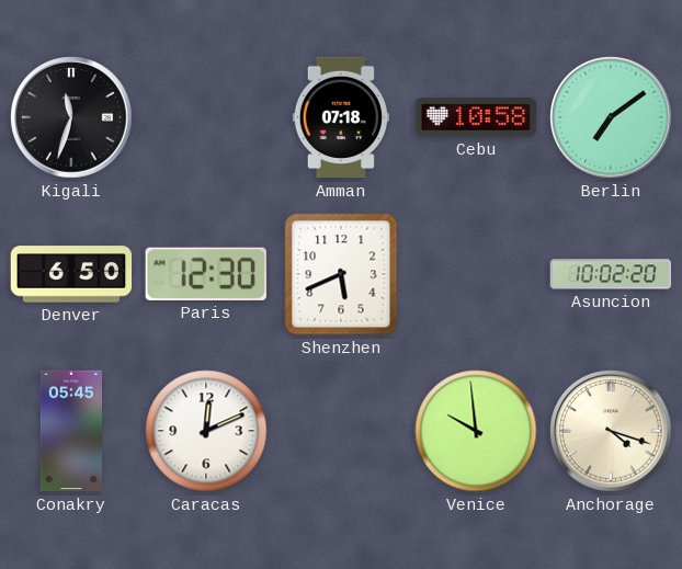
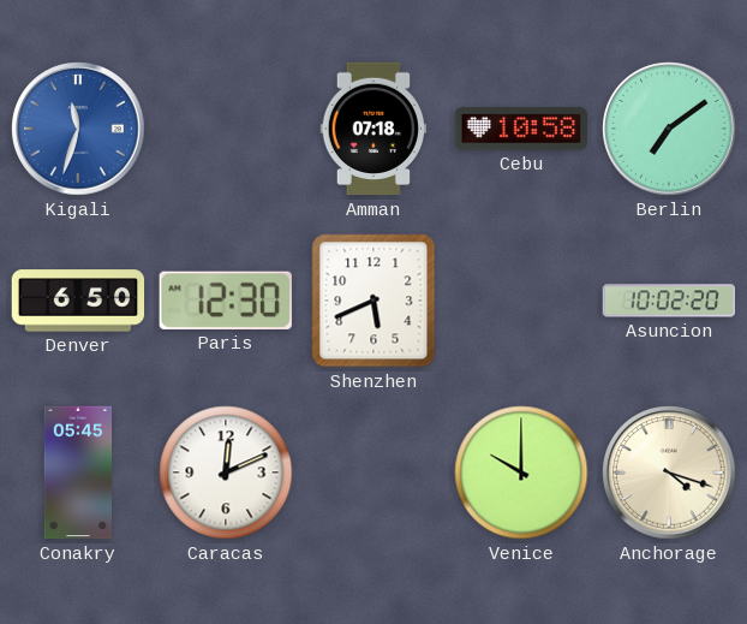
Kigali dial: black -> blue (78, 129)
Venice: 9:59 -> 10:00 (521, 473)
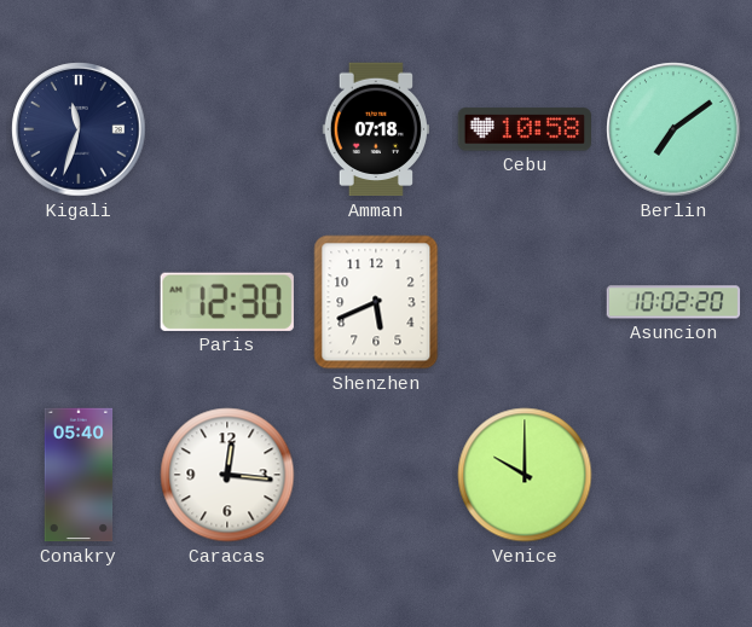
Kigali dial: blue -> navy (79, 129)
Denver: 6:50 -> none (78, 301)
Conakry: 05:45 -> 05:40 (79, 475)
Caracas: 12:11 -> 12:16 (227, 475)
Anchorage: 4:18 -> none (669, 473)
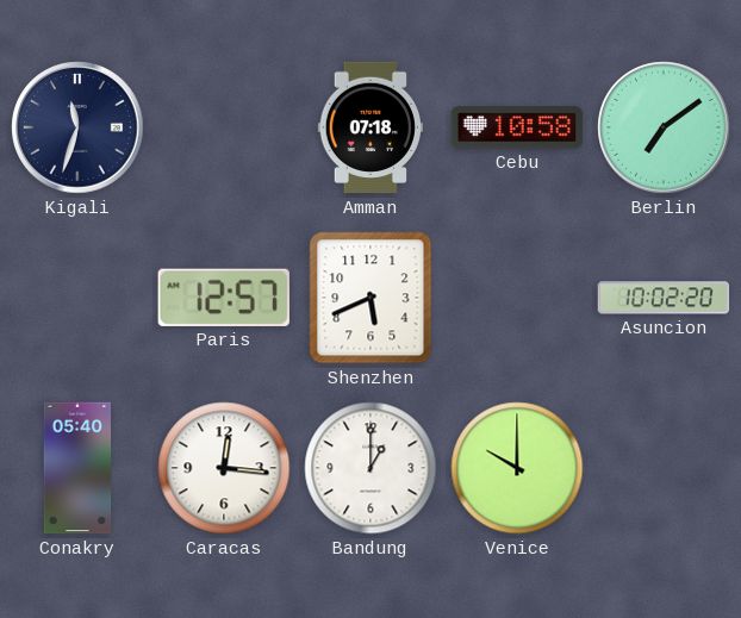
Paris: 12:30 -> 12:57 (224, 298)
Bandung: none -> 1:00 (370, 468)
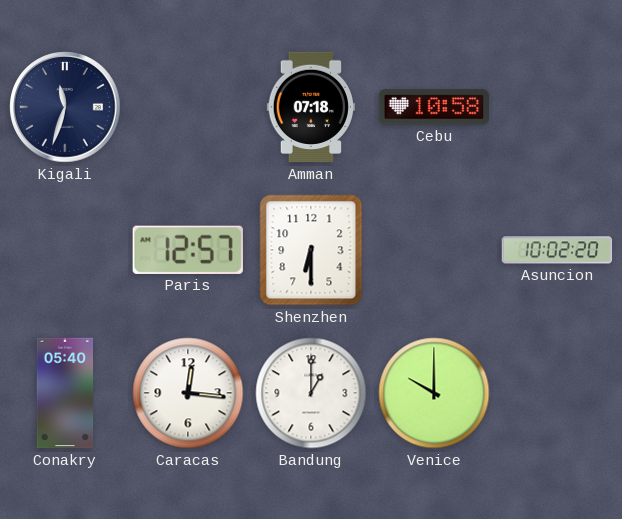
Berlin: 7:09 -> none (664, 127)
Shenzhen: 5:41 -> 6:30 (311, 250)
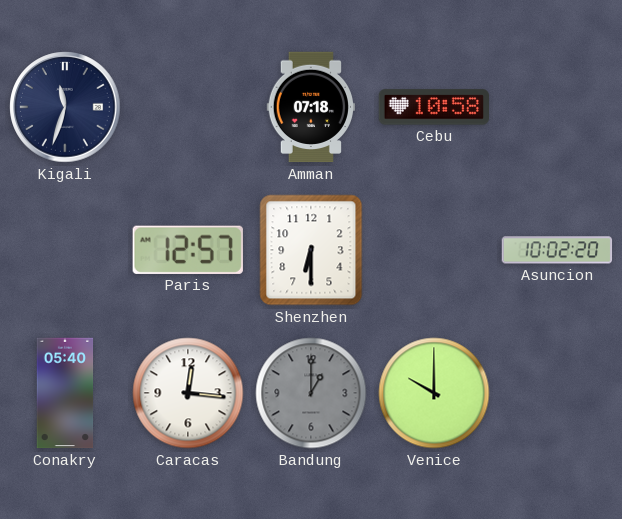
Bandung dial: white -> grey (311, 393)
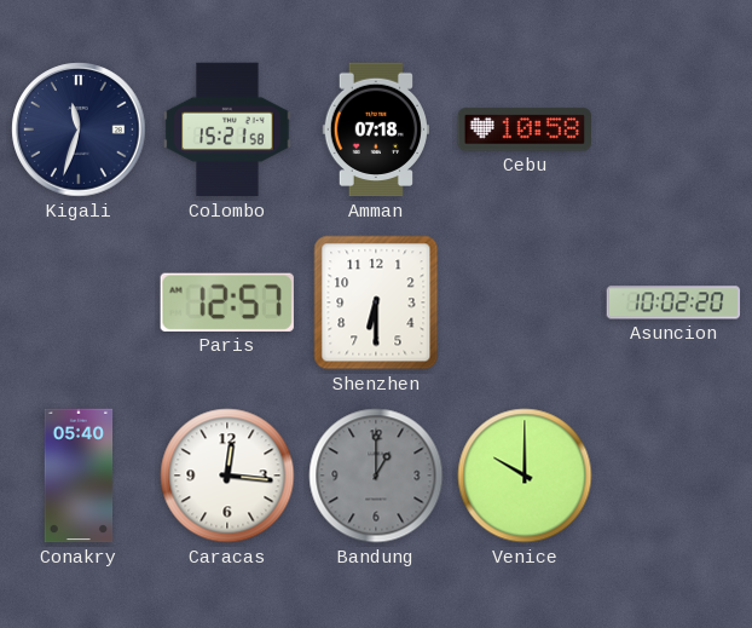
Colombo: none -> 15:21 (227, 129)
